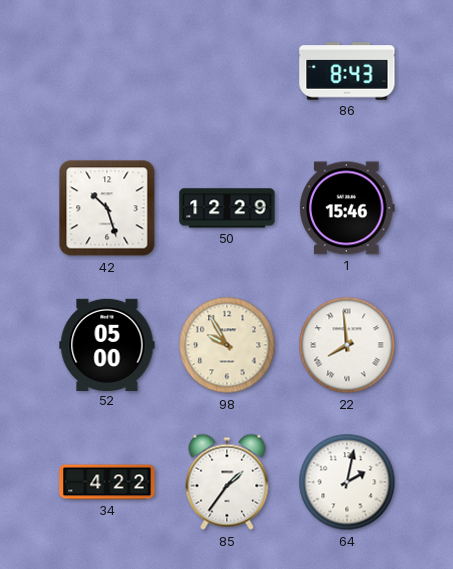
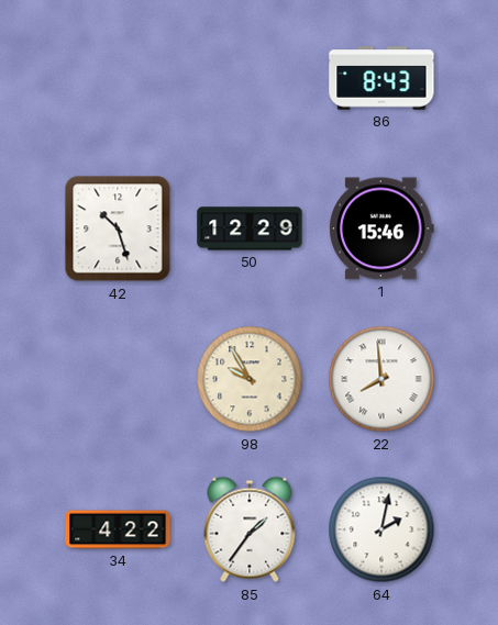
52: 05:00 -> none (107, 344)
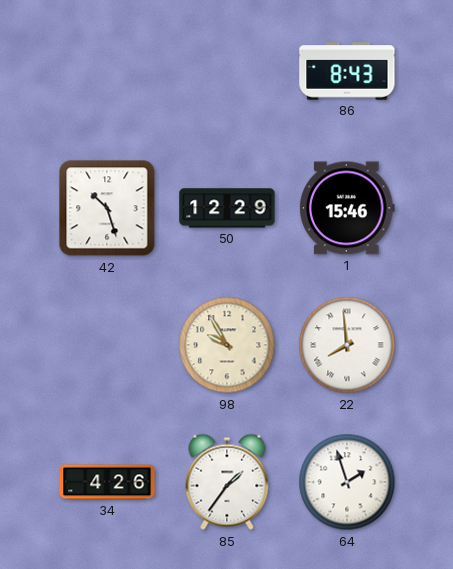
34: 4:22 -> 4:26 (107, 482)
64: 2:02 -> 1:57 (347, 482)
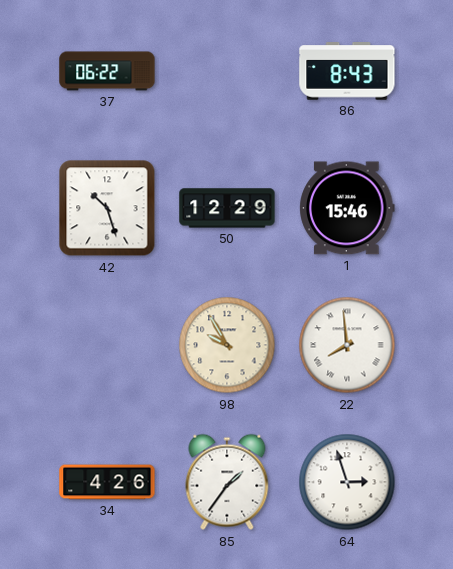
37: none -> 06:22 (107, 71)
64: 1:57 -> 2:57 (347, 482)
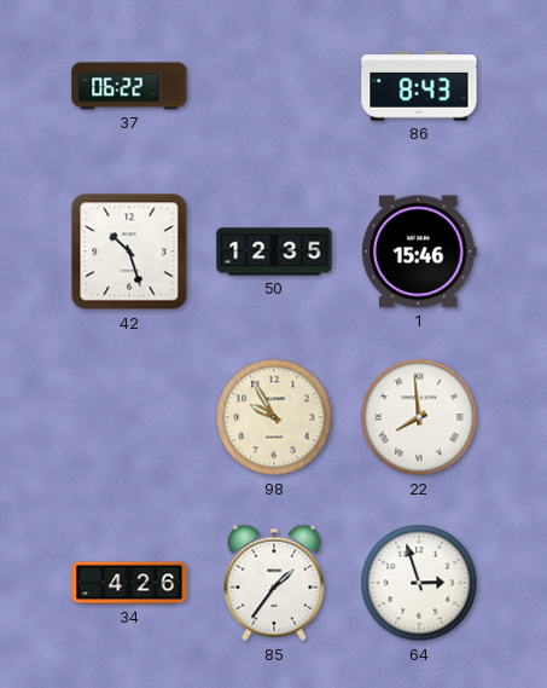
50: 12:29 -> 12:35 (274, 252)
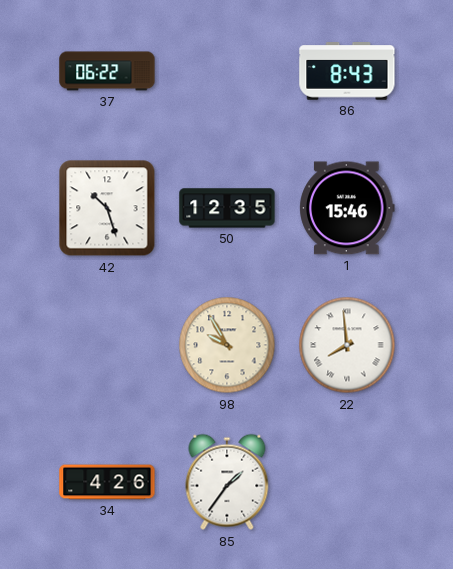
64: 2:57 -> none (419, 583)
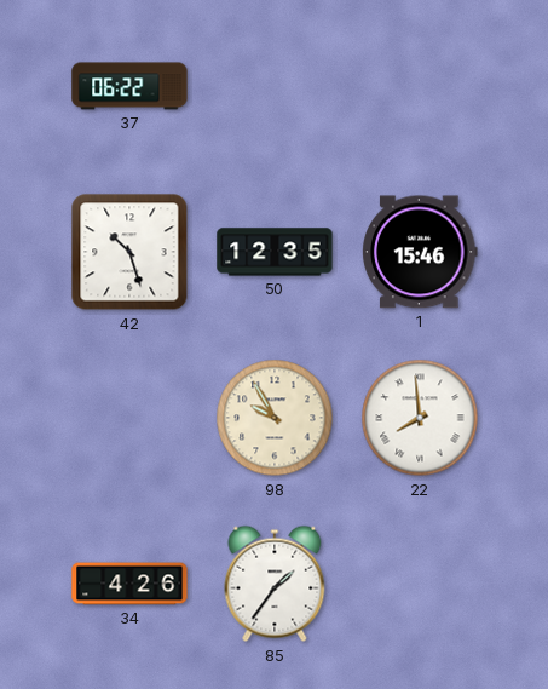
86: 8:43 -> none (347, 71)
